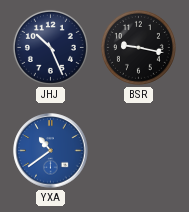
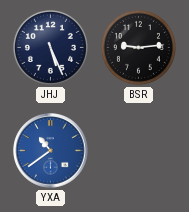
JHJ: 10:26 -> 5:26 (50, 47)
BSR: 9:17 -> 9:14 (138, 47)
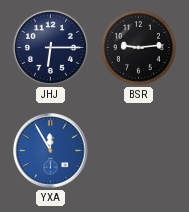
JHJ: 5:26 -> 6:15 (50, 47)
YXA: 10:39 -> 11:55 (51, 151)
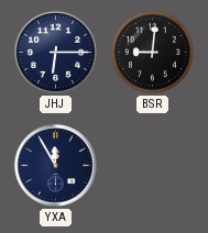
BSR: 9:14 -> 9:01 (152, 52)
YXA dial: blue -> navy (56, 166)
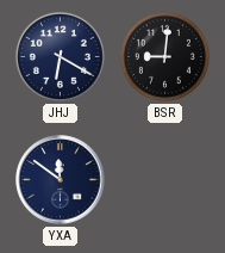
JHJ: 6:15 -> 6:20 (60, 56)
YXA: 11:55 -> 11:51 (61, 180)
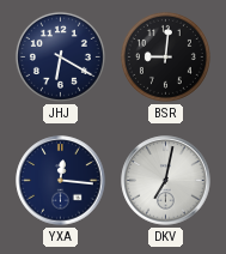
YXA: 11:51 -> 12:16 (61, 181)
DKV: none -> 7:02 (166, 181)
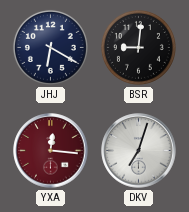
YXA dial: navy -> burgundy (51, 151)
DKV: 7:02 -> 7:03 (139, 151)
